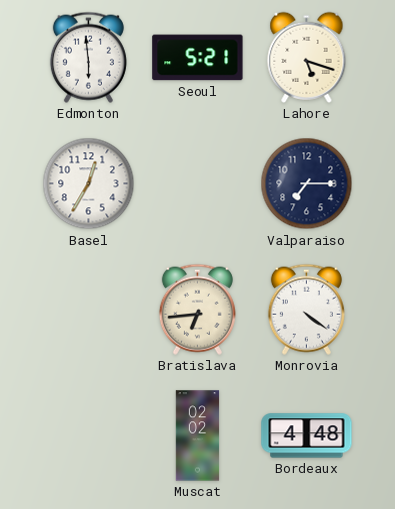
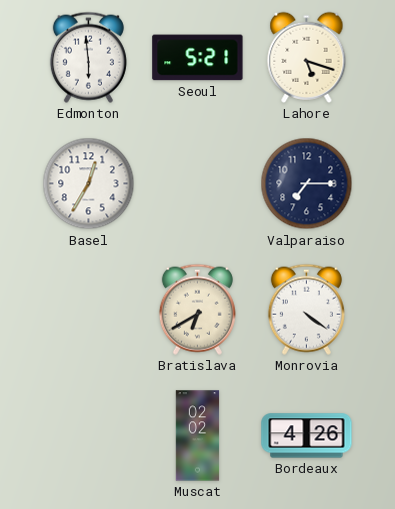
Bratislava: 6:44 -> 6:40 (197, 309)
Bordeaux: 4:48 -> 4:26 (307, 436)
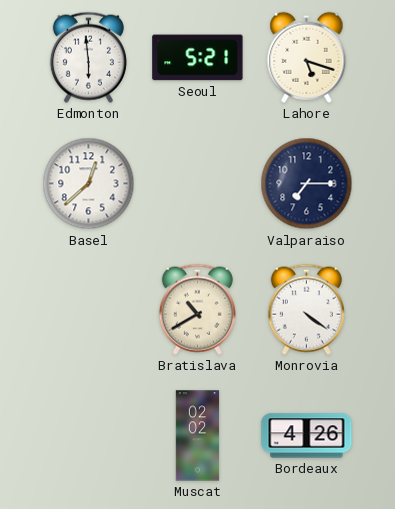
Basel: 12:35 -> 12:38 (89, 184)
Bratislava: 6:40 -> 10:40 (197, 309)
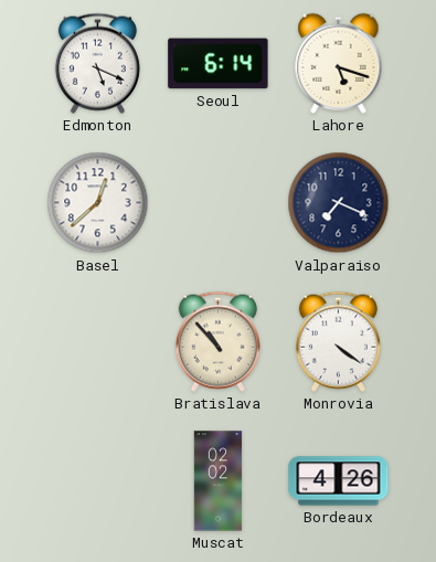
Edmonton: 5:59 -> 5:19 (97, 63)
Seoul: 5:21 -> 6:14 (219, 64)
Valparaiso: 7:15 -> 7:19 (339, 203)
Bratislava: 10:40 -> 10:53 (217, 341)
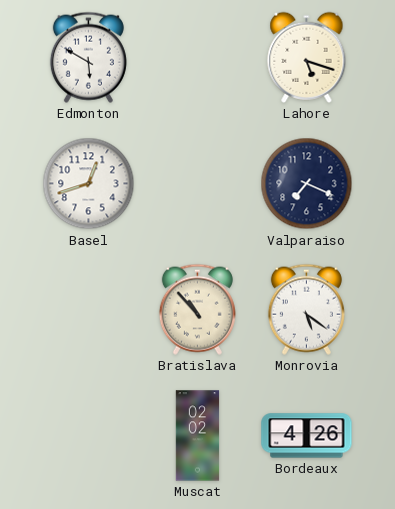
Edmonton: 5:19 -> 5:50 (88, 57)
Seoul: 6:14 -> none (219, 64)
Basel: 12:38 -> 12:42 (89, 184)
Monrovia: 4:21 -> 5:21 (306, 309)
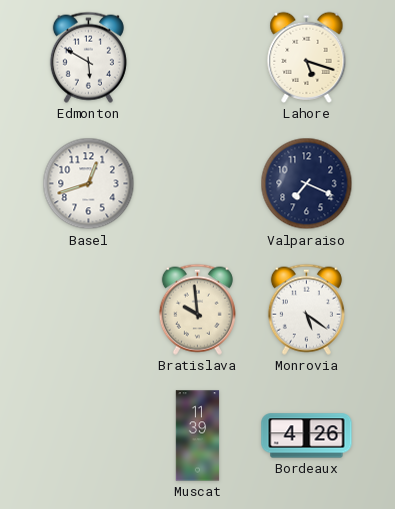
Bratislava: 10:53 -> 9:59 (197, 309)
Muscat: 02:02 -> 11:39 (198, 436)
